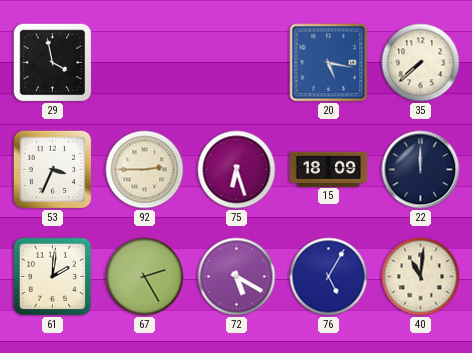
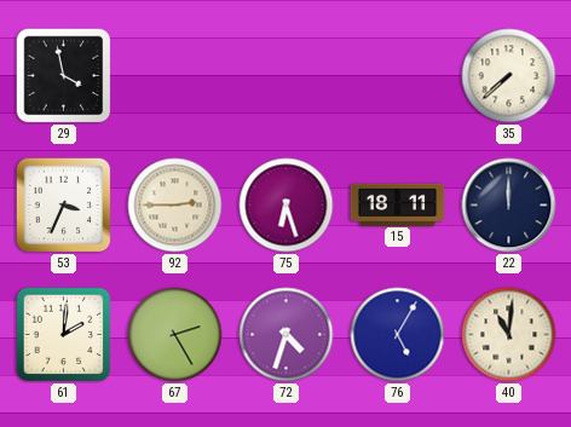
20: 5:17 -> none (329, 63)
15: 18:09 -> 18:11 (398, 204)
72: 5:20 -> 4:33 (287, 335)
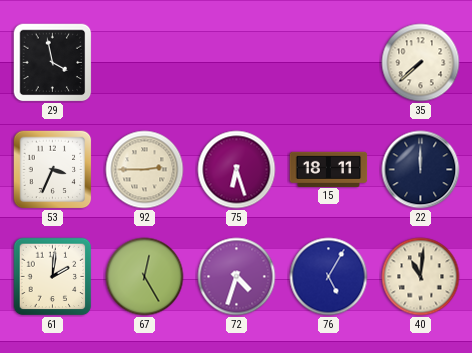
67: 2:25 -> 12:25 (145, 277)
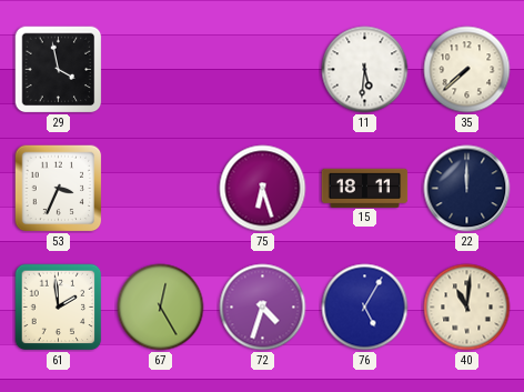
11: none -> 5:31 (365, 70)
92: 2:45 -> none (145, 170)
61: 2:01 -> 1:59 (59, 308)
